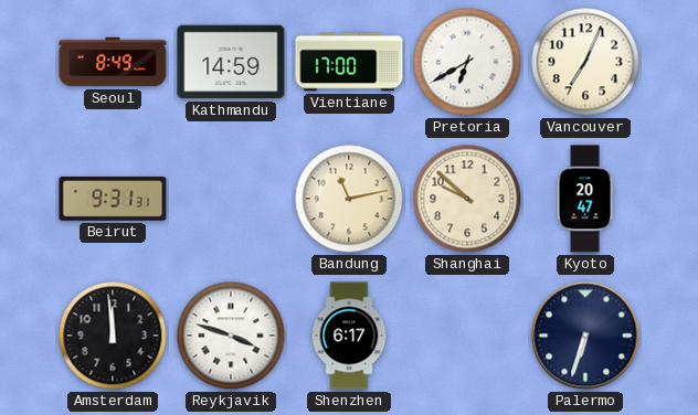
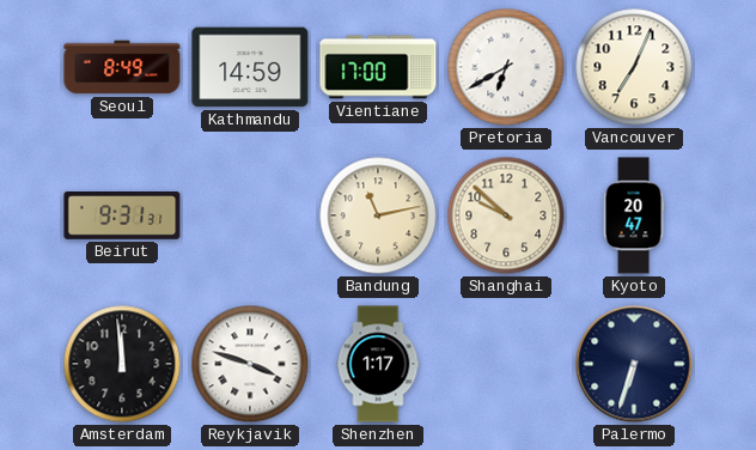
Shenzhen: 6:17 -> 1:17 (378, 364)
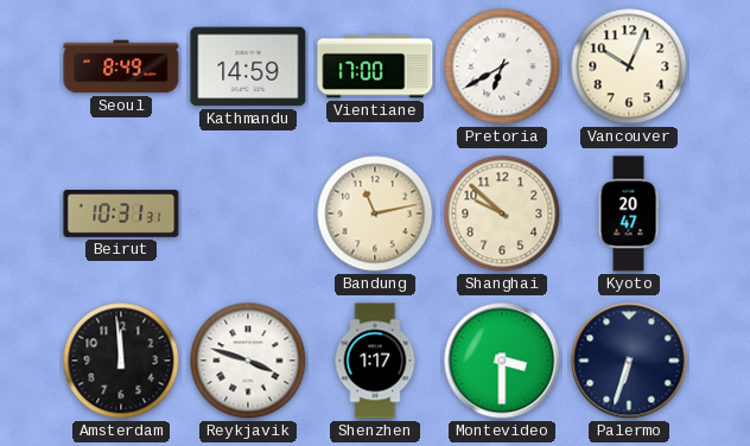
Vancouver: 7:04 -> 10:04 (629, 66)
Beirut: 9:31 -> 10:31 (121, 214)
Montevideo: none -> 3:30 (502, 361)
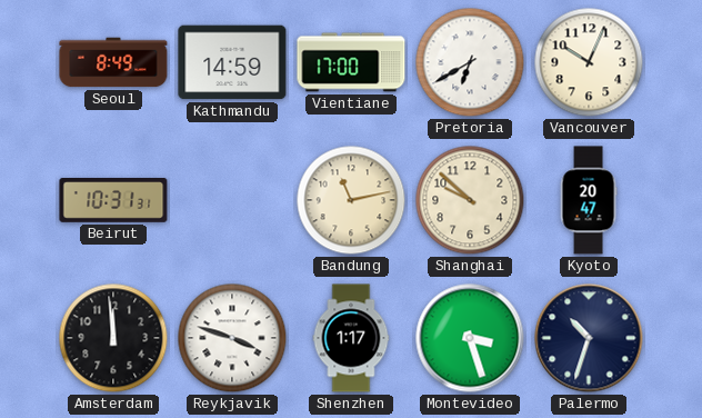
Montevideo: 3:30 -> 3:27 (470, 338)
Palermo: 6:33 -> 10:33 (589, 338)
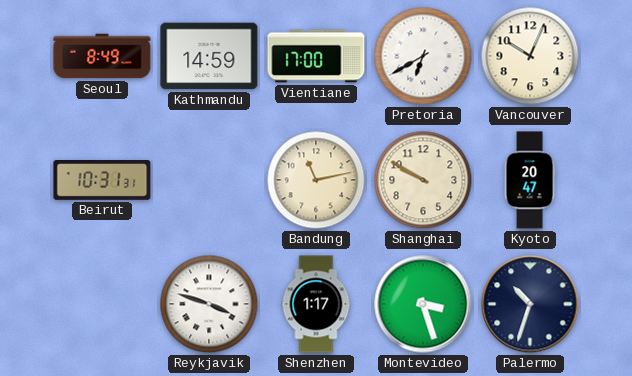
Shanghai: 9:52 -> 9:50 (423, 180)
Amsterdam: 11:59 -> none (113, 338)
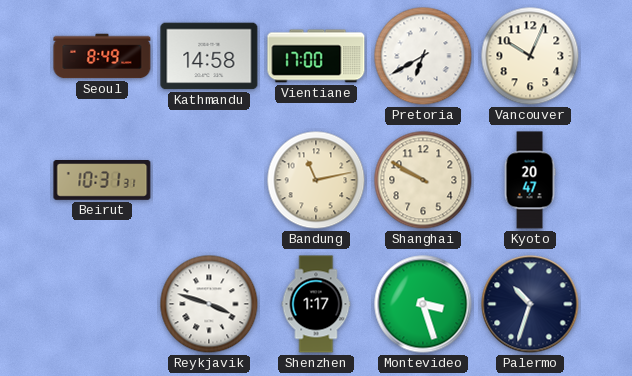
Kathmandu: 14:59 -> 14:58 (209, 56)
